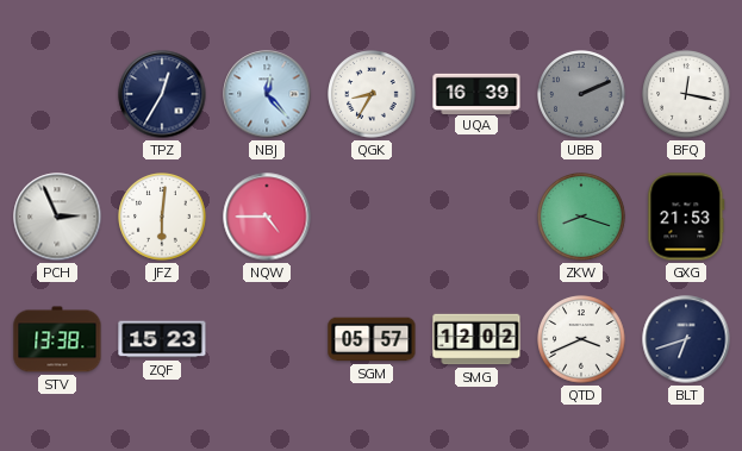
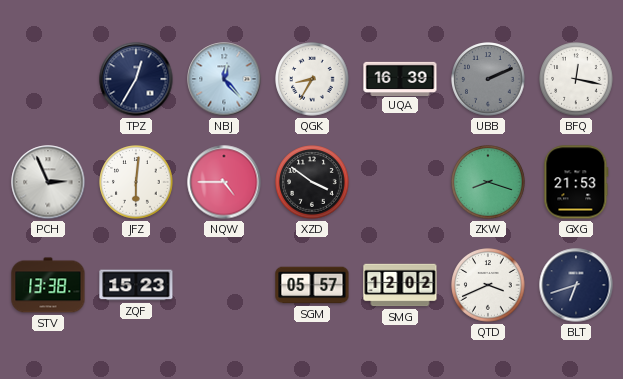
XZD: none -> 3:51 (312, 182)
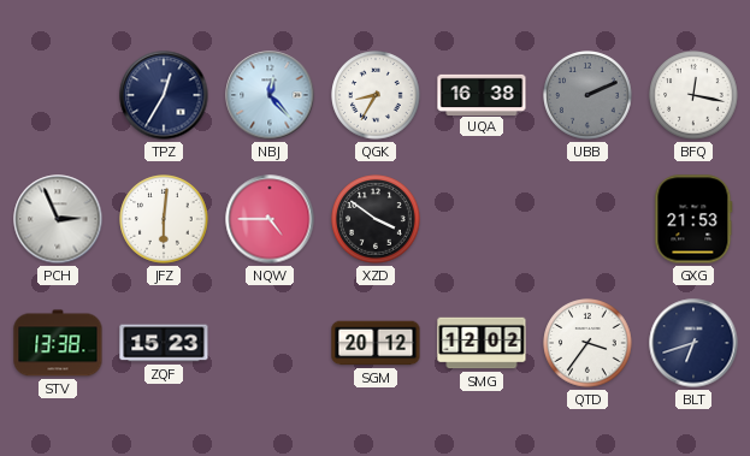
UQA: 16:39 -> 16:38 (482, 94)
ZKW: 8:18 -> none (488, 182)
SGM: 05:57 -> 20:12 (376, 343)
QTD: 3:41 -> 3:36 (587, 343)
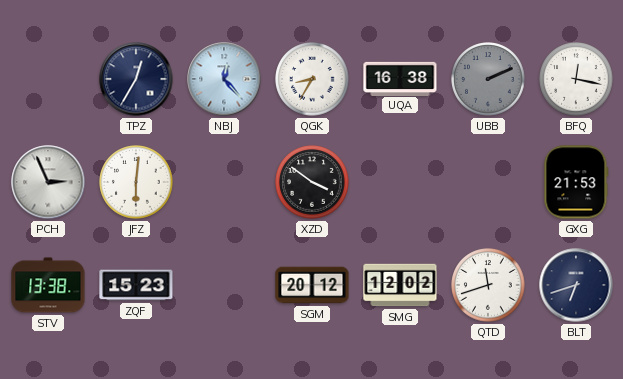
NQW: 4:45 -> none (270, 219)
QTD: 3:36 -> 11:42 (488, 285)
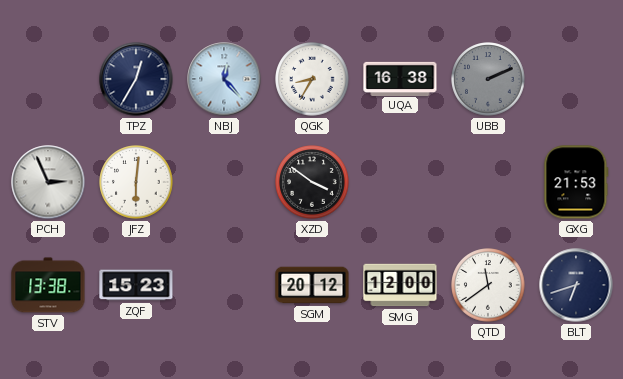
BFQ: 12:17 -> none (576, 79)
SMG: 12:02 -> 12:00 (400, 285)
QTD: 11:42 -> 11:39 (488, 285)
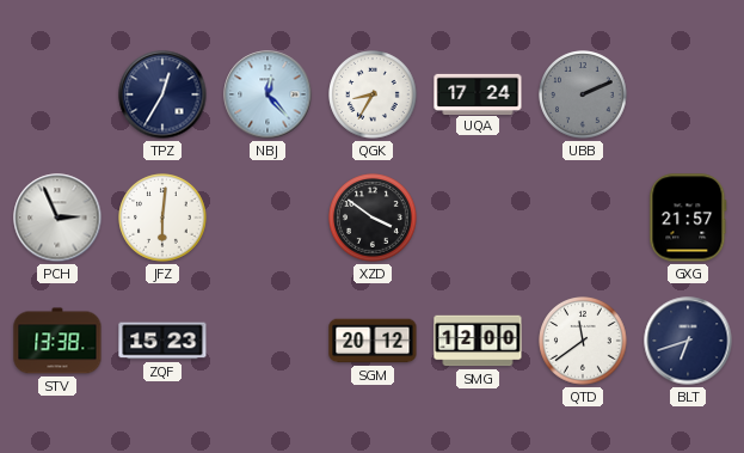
UQA: 16:38 -> 17:24 (478, 93)
GXG: 21:53 -> 21:57 (688, 218)
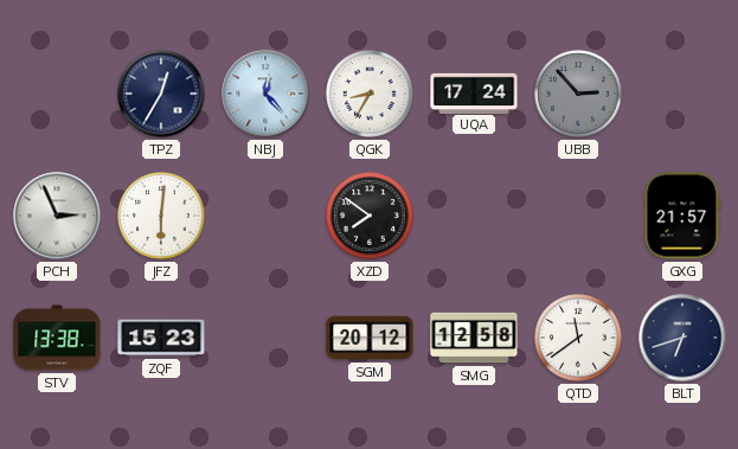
UBB: 2:11 -> 2:53 (578, 94)
XZD: 3:51 -> 7:51 (370, 216)
SMG: 12:00 -> 12:58 (474, 338)
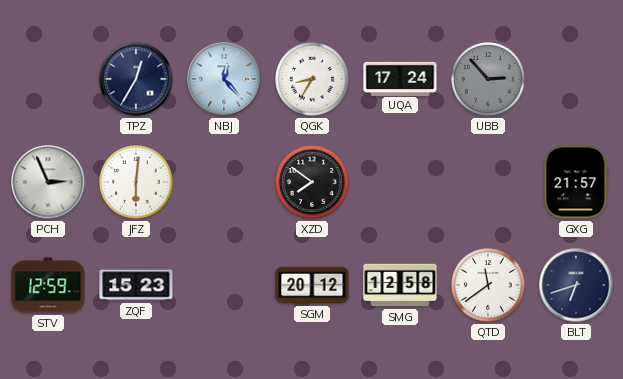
STV: 13:38 -> 12:59 (48, 285)
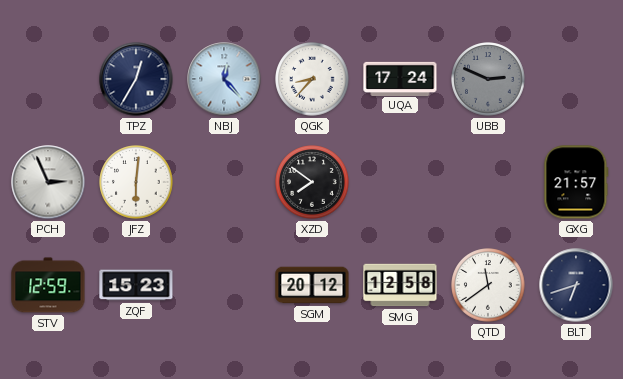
QGK: 8:35 -> 8:37 (312, 79)
UBB: 2:53 -> 2:49 (488, 79)
